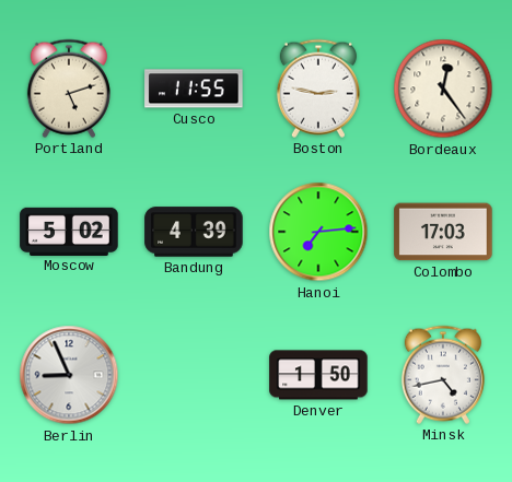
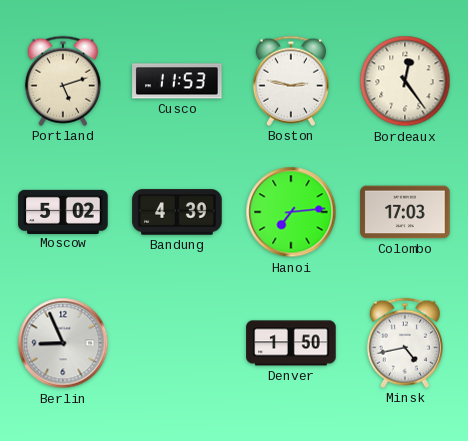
Cusco: 11:55 -> 11:53 (177, 81)
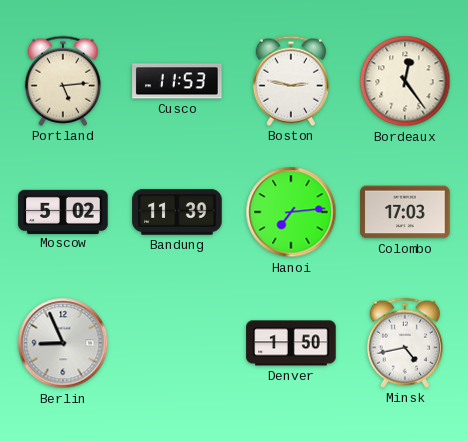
Portland: 5:12 -> 5:14 (63, 81)
Bandung: 4:39 -> 11:39 (177, 212)
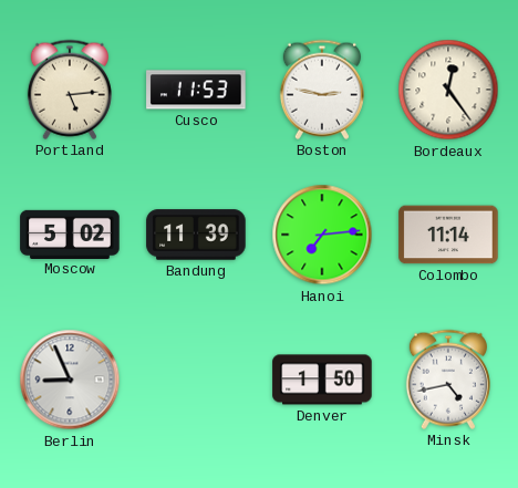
Colombo: 17:03 -> 11:14 (448, 235)
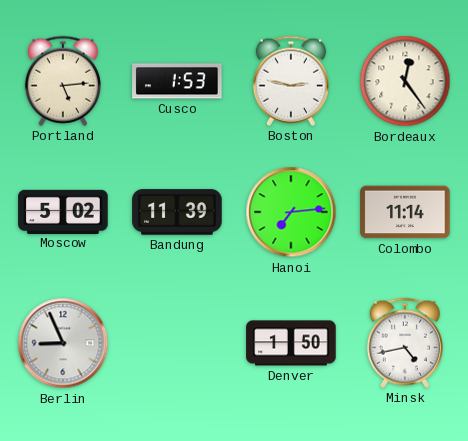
Cusco: 11:53 -> 1:53 (177, 81)
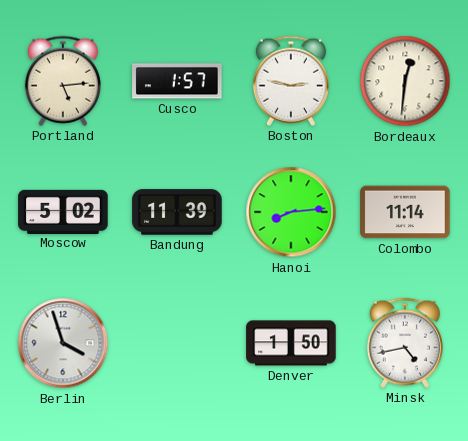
Cusco: 1:53 -> 1:57 (177, 81)
Bordeaux: 12:24 -> 12:31 (405, 81)
Hanoi: 7:14 -> 8:14 (291, 212)
Berlin: 8:56 -> 3:57 (63, 343)
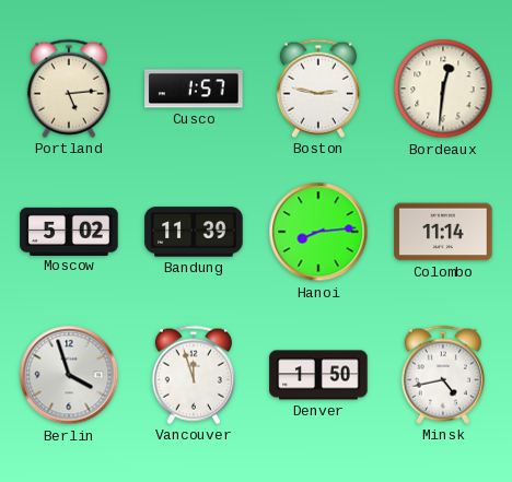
Vancouver: none -> 11:57 (194, 375)
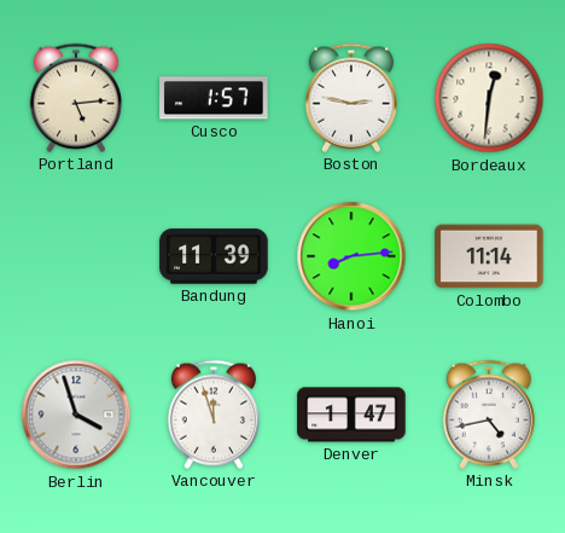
Moscow: 5:02 -> none (69, 231)
Denver: 1:50 -> 1:47 (351, 415)
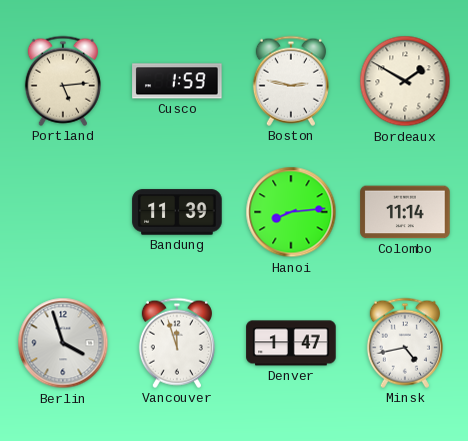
Cusco: 1:57 -> 1:59 (177, 81)
Bordeaux: 12:31 -> 1:50 (405, 81)
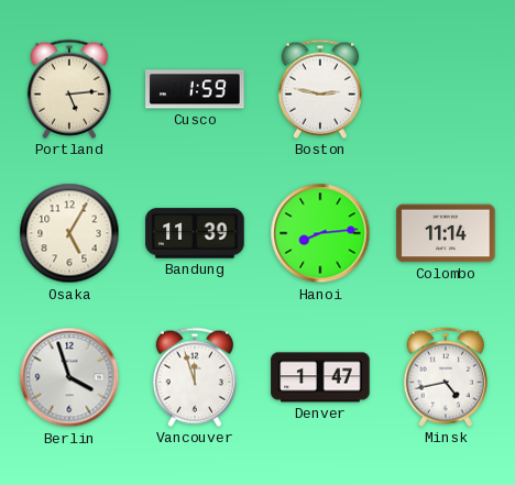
Bordeaux: 1:50 -> none (405, 81)
Osaka: none -> 5:05 (69, 233)
